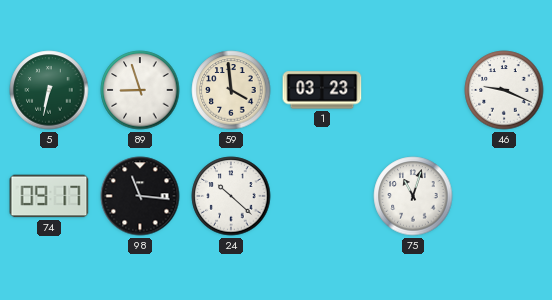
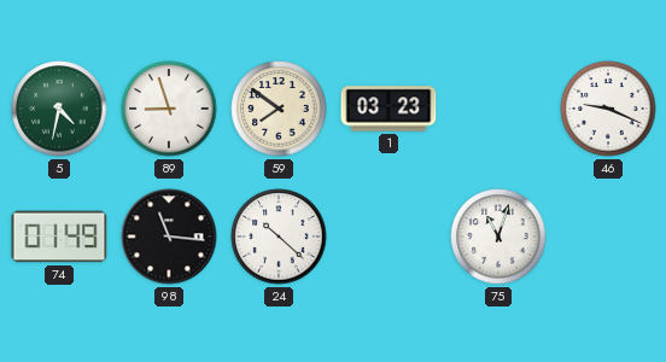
5: 6:32 -> 4:32 (59, 109)
59: 3:59 -> 7:51 (279, 109)
74: 09:17 -> 01:49 (59, 237)
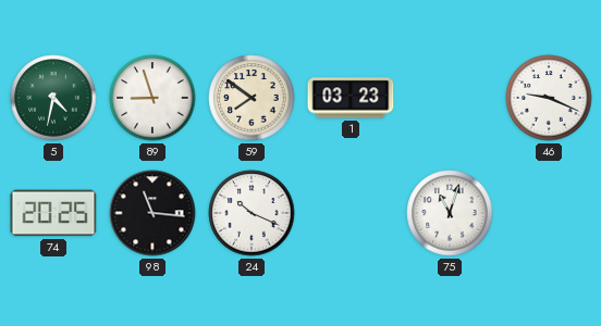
74: 01:49 -> 20:25 (53, 213)
24: 10:22 -> 10:19 (252, 213)
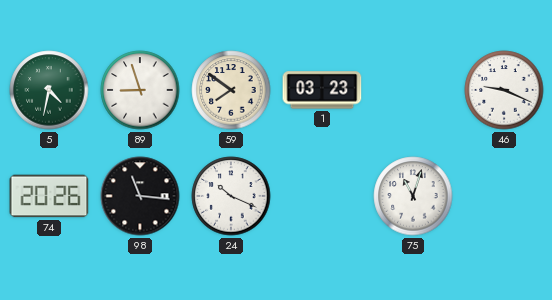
74: 20:25 -> 20:26 (49, 196)
